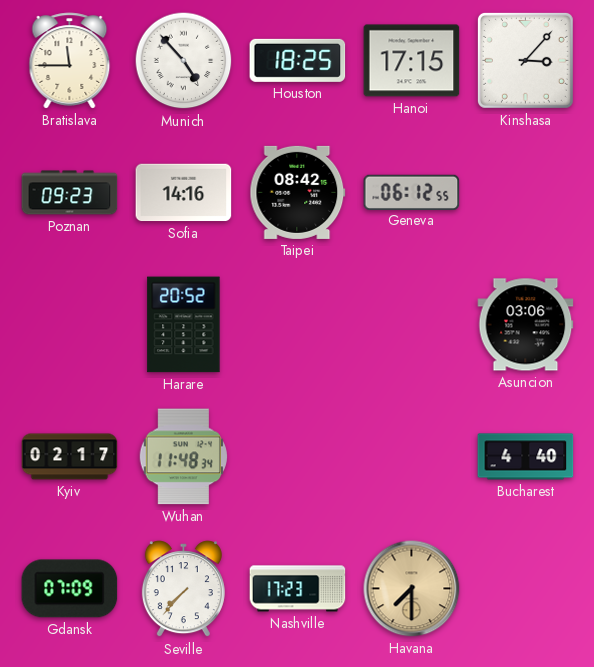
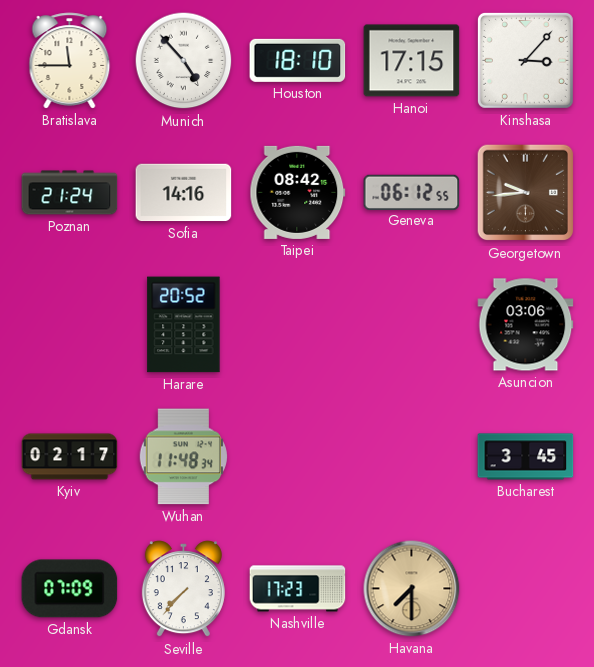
Houston: 18:25 -> 18:10 (298, 60)
Poznan: 09:23 -> 21:24 (70, 193)
Georgetown: none -> 9:44 (526, 193)
Bucharest: 4:40 -> 3:45 (526, 457)
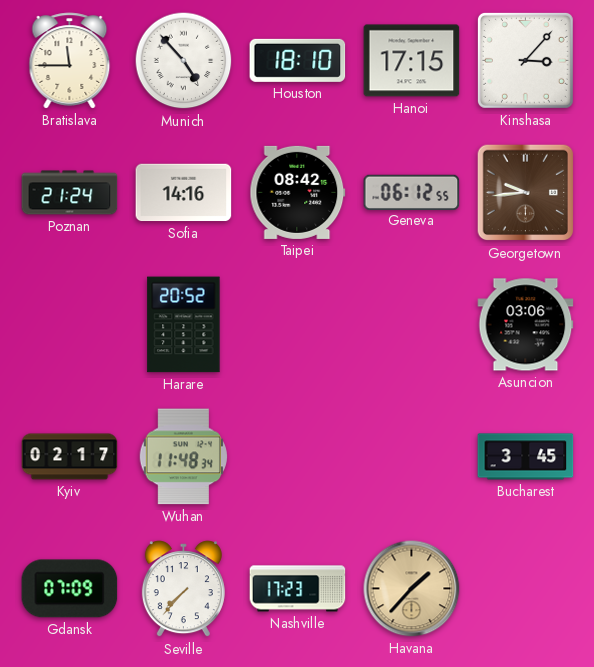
Havana: 7:30 -> 1:37 (412, 589)
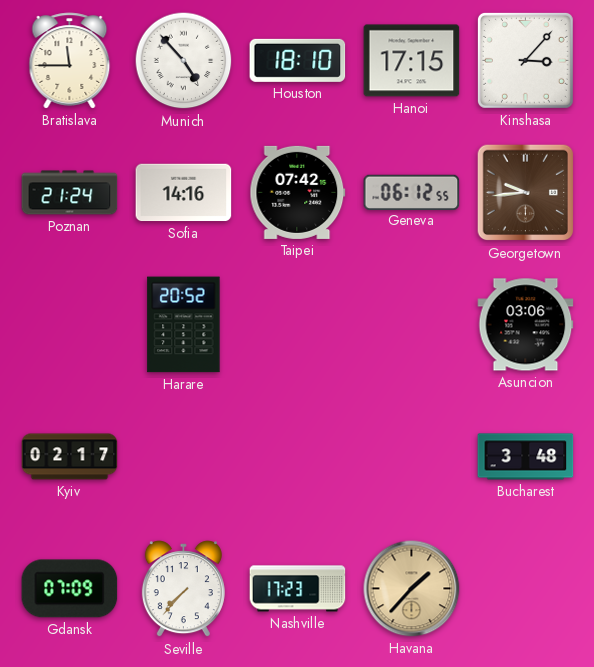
Taipei: 08:42 -> 07:42 (298, 192)
Wuhan: 11:48 -> none (183, 457)
Bucharest: 3:45 -> 3:48 (526, 457)
